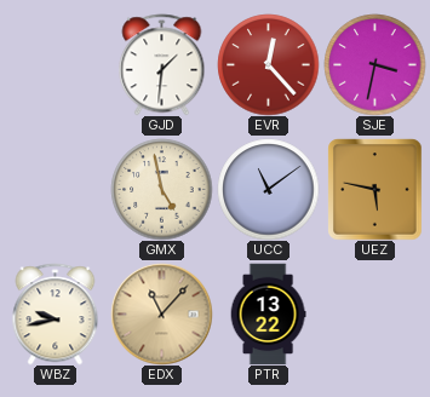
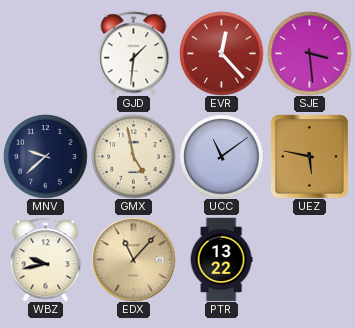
SJE: 3:32 -> 3:29 (309, 53)
MNV: none -> 9:38 (45, 156)
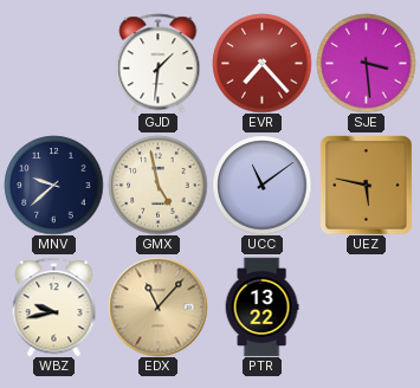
EVR: 12:23 -> 7:23 (261, 63)
